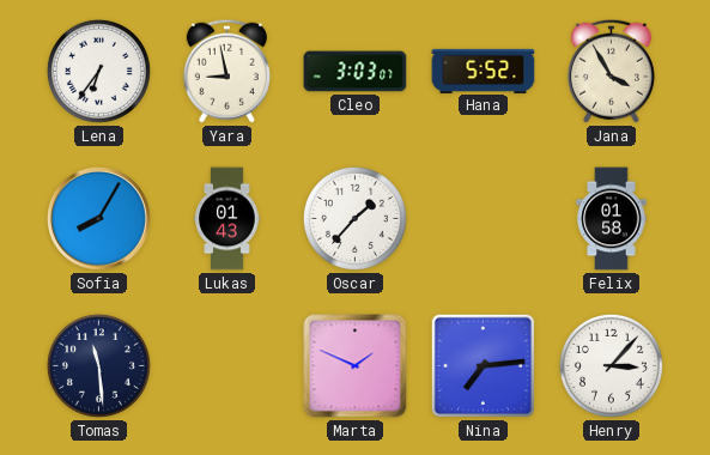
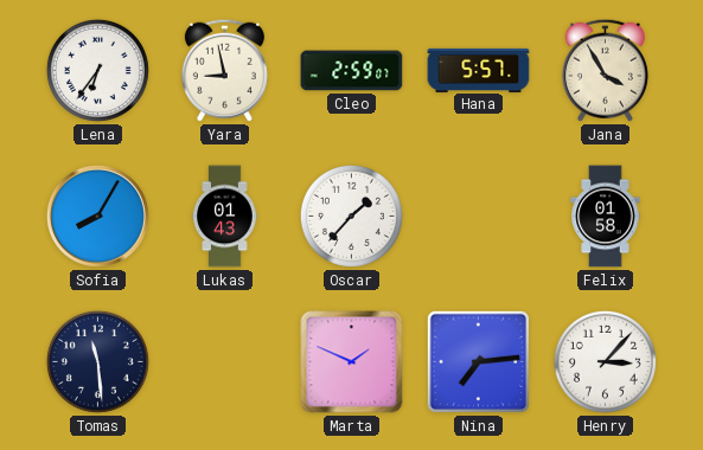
Cleo: 3:03 -> 2:59 (352, 71)
Hana: 5:52 -> 5:57 (479, 70)
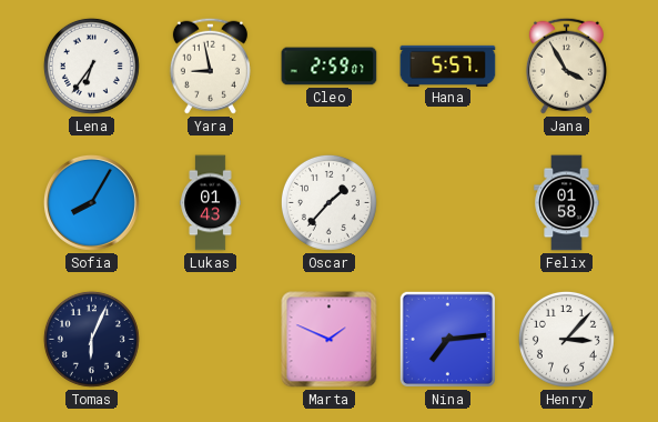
Tomas: 11:29 -> 6:04 (91, 339)
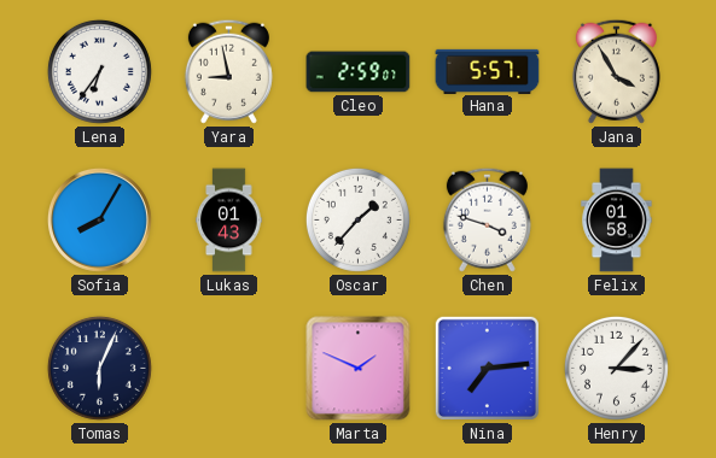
Chen: none -> 3:48 (487, 219)
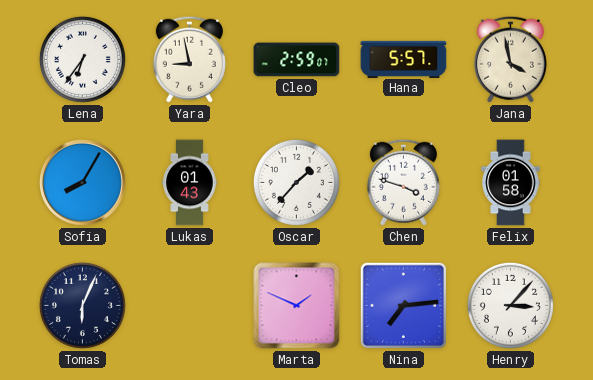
Jana: 3:55 -> 3:58 (510, 59)
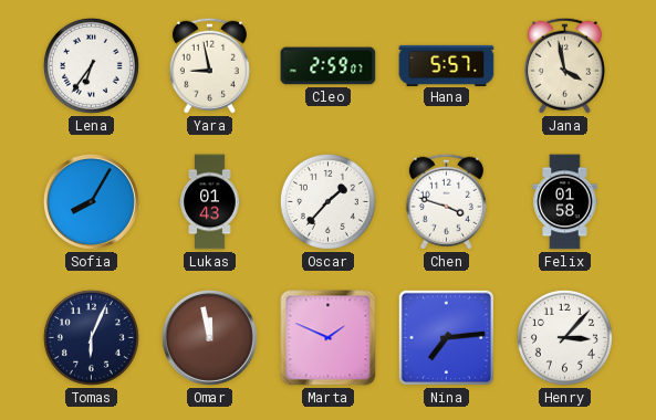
Omar: none -> 11:58 (209, 337)
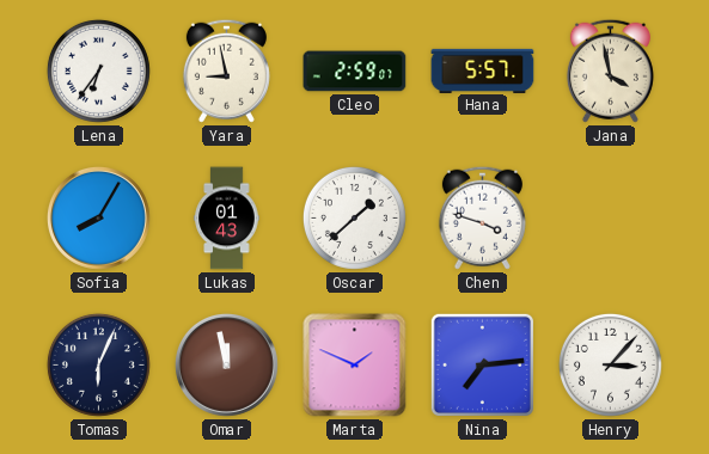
Oscar: 1:37 -> 1:38 (354, 217)
Felix: 01:58 -> none (565, 202)
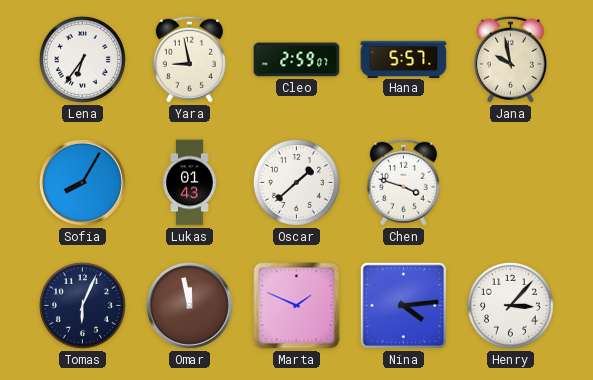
Jana: 3:58 -> 9:58 (510, 59)
Nina: 7:14 -> 4:14 (403, 305)
